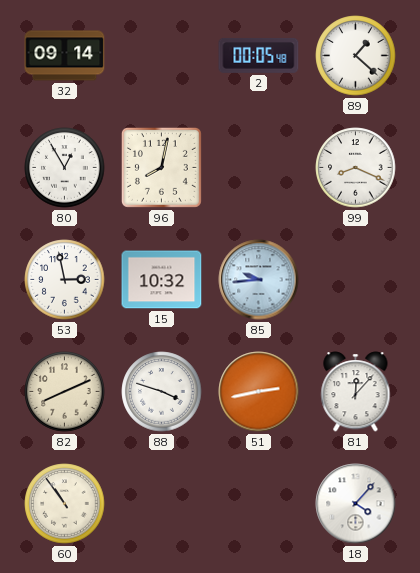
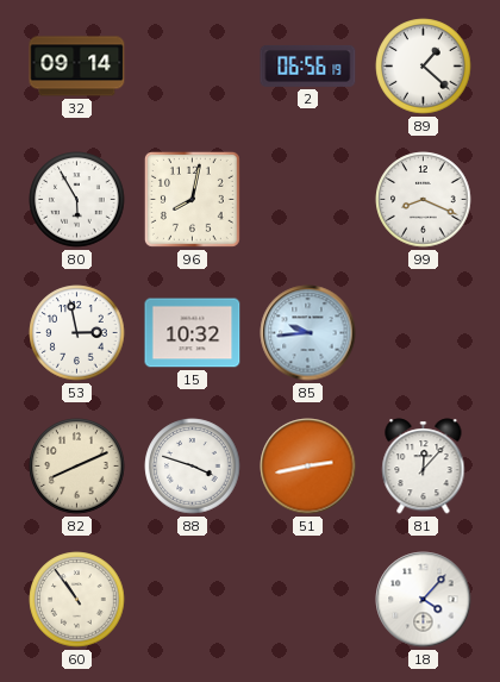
2: 00:05 -> 06:56 (308, 65)
80: 12:55 -> 5:55 (77, 200)
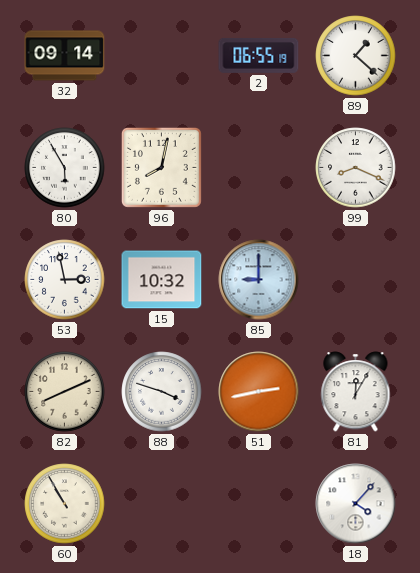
2: 06:56 -> 06:55 (259, 55)
85: 9:44 -> 9:00 (259, 280)
81: 12:07 -> 12:05 (356, 392)
60: 10:54 -> 10:55 (65, 504)
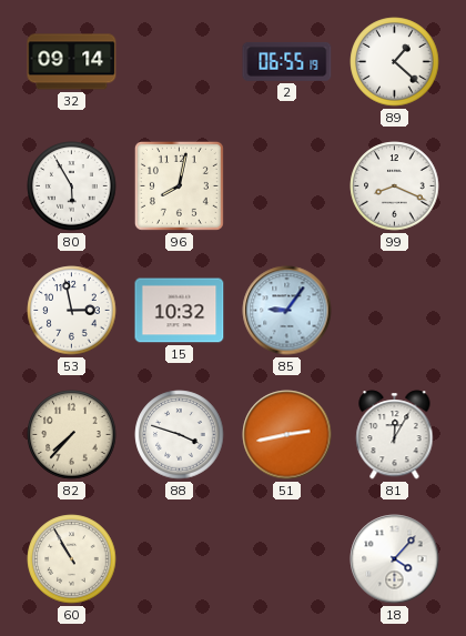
85: 9:00 -> 9:06 (287, 311)
82: 8:11 -> 7:37 (72, 435)
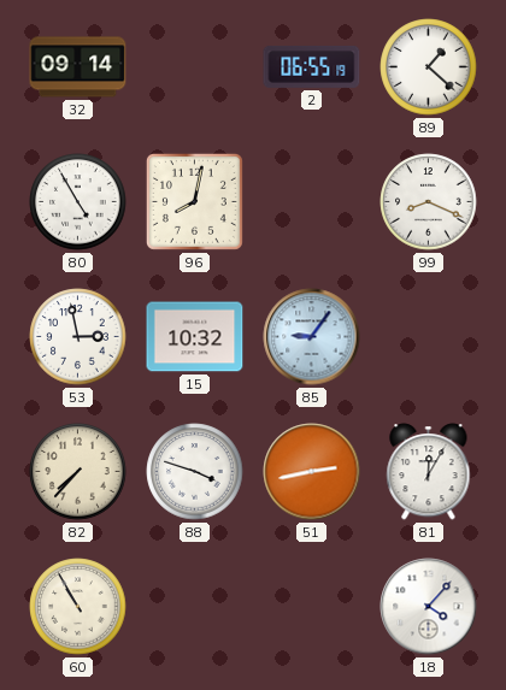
80: 5:55 -> 4:55 (78, 202)
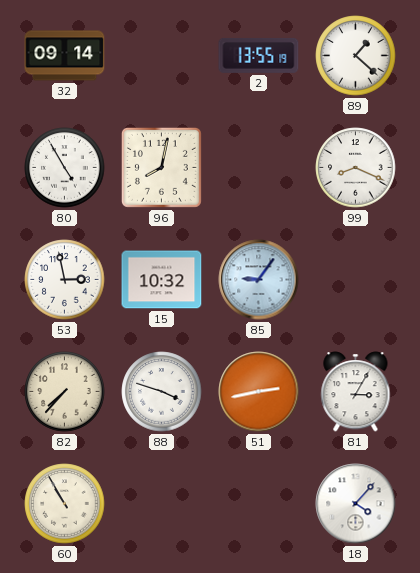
2: 06:55 -> 13:55 (259, 55)
81: 12:05 -> 3:05 (356, 392)
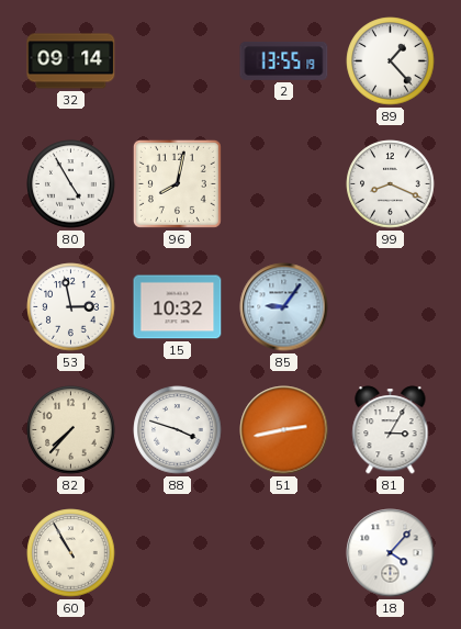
89: 1:22 -> 1:23 (391, 61)
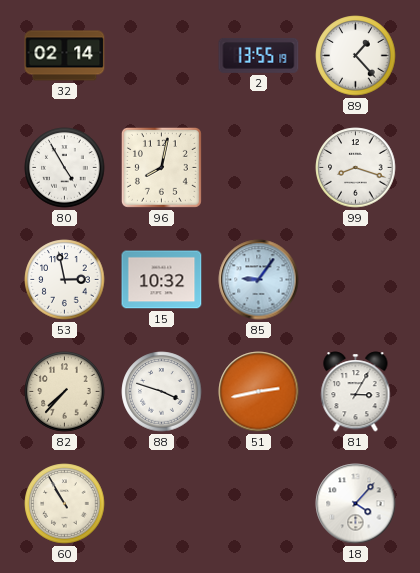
32: 09:14 -> 02:14 (65, 56)
99: 8:19 -> 8:18 (356, 168)
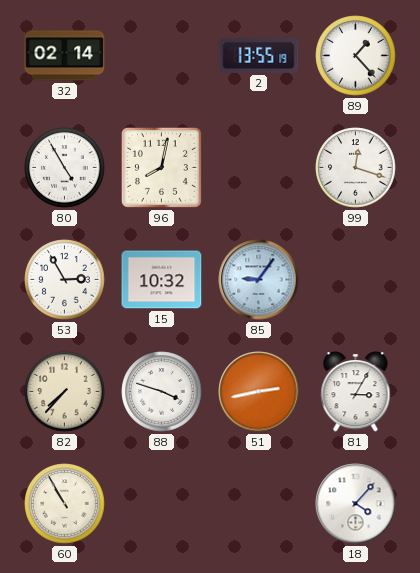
99: 8:18 -> 12:18 (356, 168)
53: 2:58 -> 2:55 (65, 280)
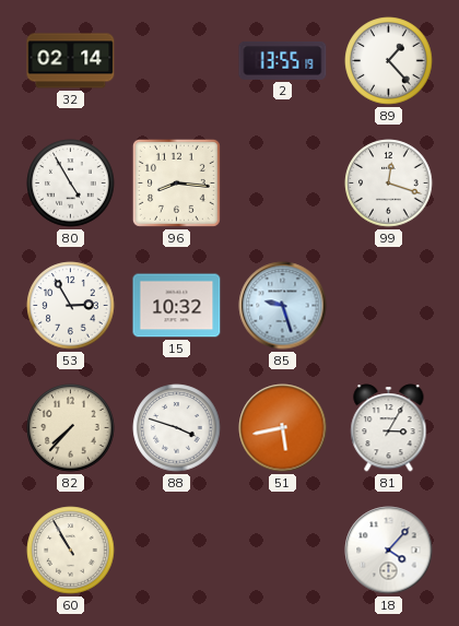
96: 8:02 -> 8:16 (176, 182)
85: 9:06 -> 9:27 (283, 306)
51: 2:43 -> 5:43 (283, 428)
